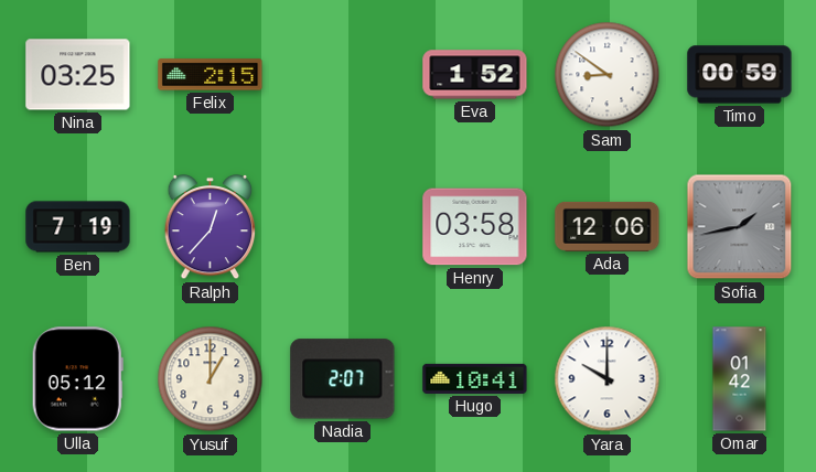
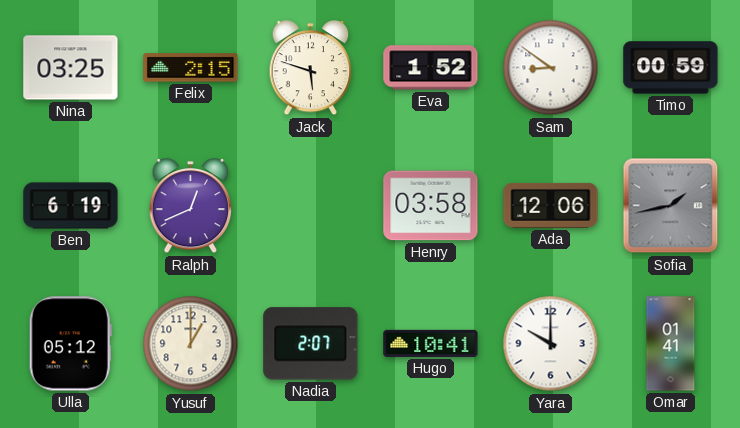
Jack: none -> 5:48 (311, 68)
Ben: 7:19 -> 6:19 (71, 206)
Ralph: 12:37 -> 12:41 (191, 206)
Omar: 01:42 -> 01:41 (671, 344)
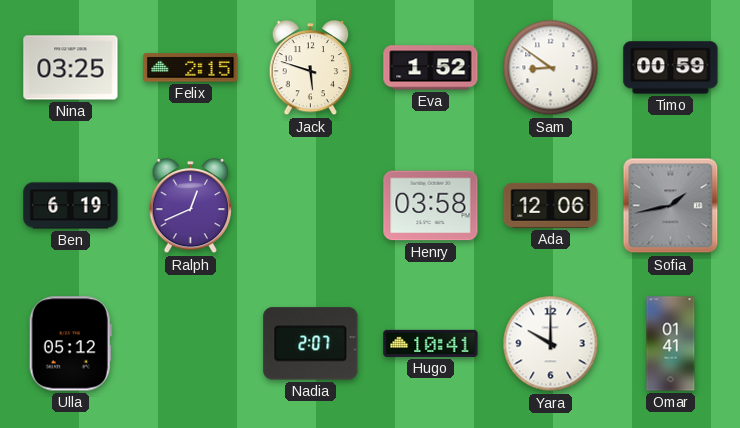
Yusuf: 1:00 -> none (191, 344)
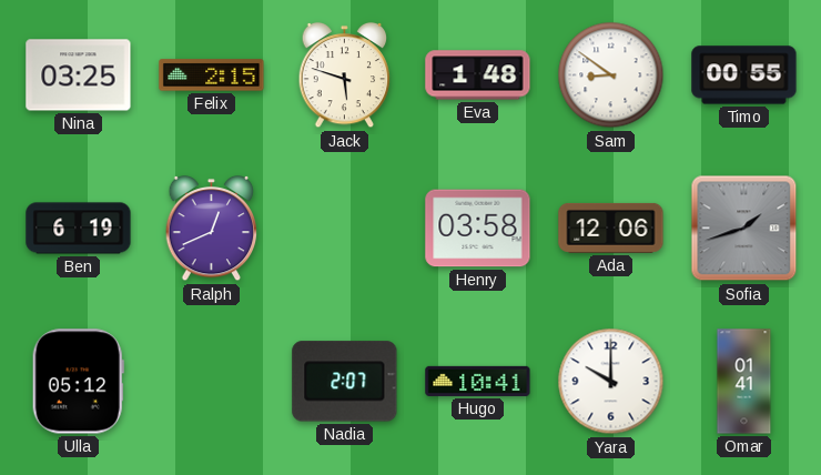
Eva: 1:52 -> 1:48 (478, 75)
Timo: 00:59 -> 00:55 (744, 75)
Sofia: 1:43 -> 1:42 (744, 229)
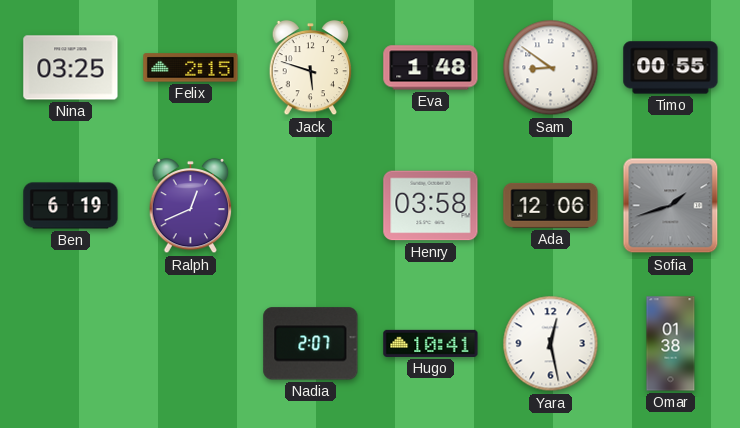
Ulla: 05:12 -> none (78, 382)
Yara: 10:00 -> 12:28 (551, 344)
Omar: 01:41 -> 01:38 (671, 344)
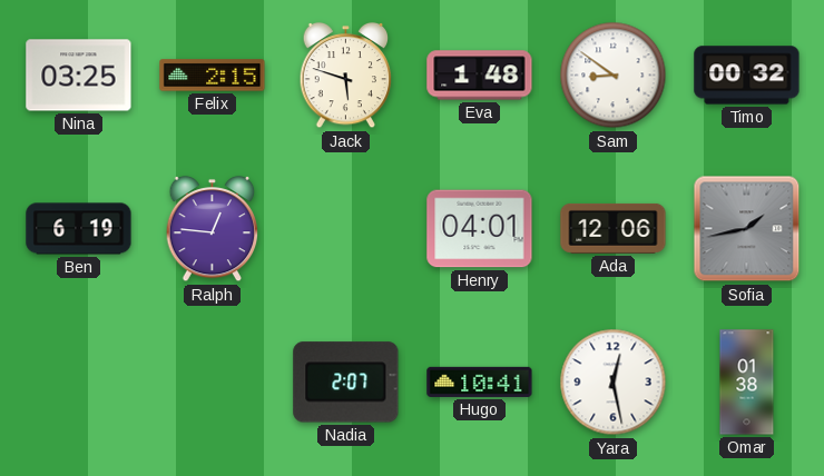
Timo: 00:55 -> 00:32 (747, 76)
Ralph: 12:41 -> 12:46 (213, 229)
Henry: 03:58 -> 04:01 (480, 229)
Sofia: 1:42 -> 1:43 (747, 229)
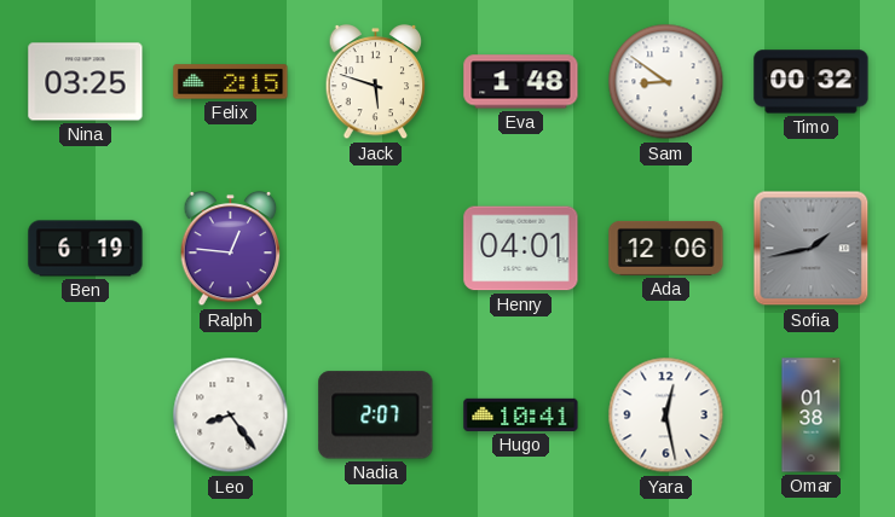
Leo: none -> 8:24 (231, 416)
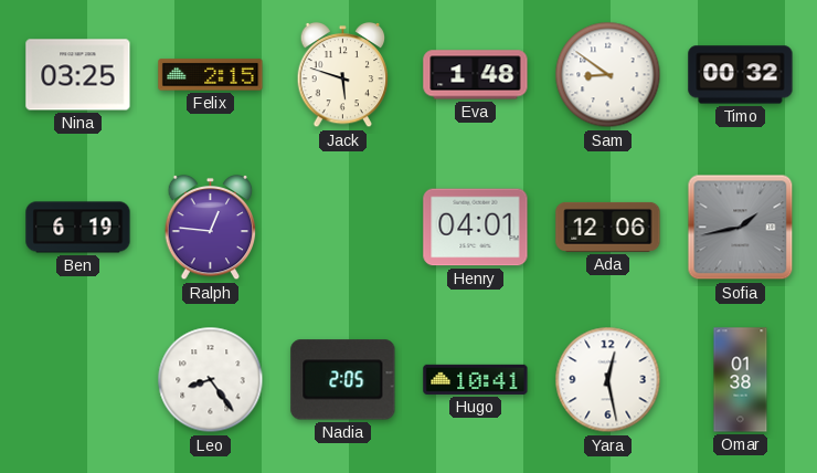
Nadia: 2:07 -> 2:05 (343, 380)
